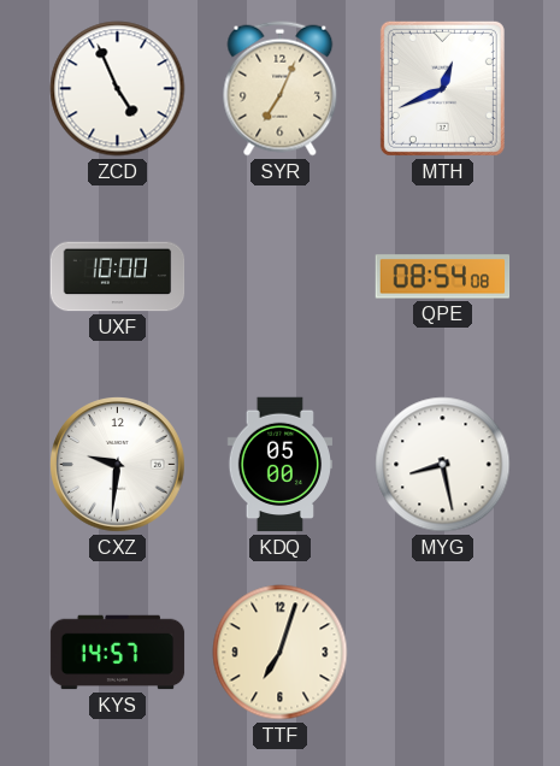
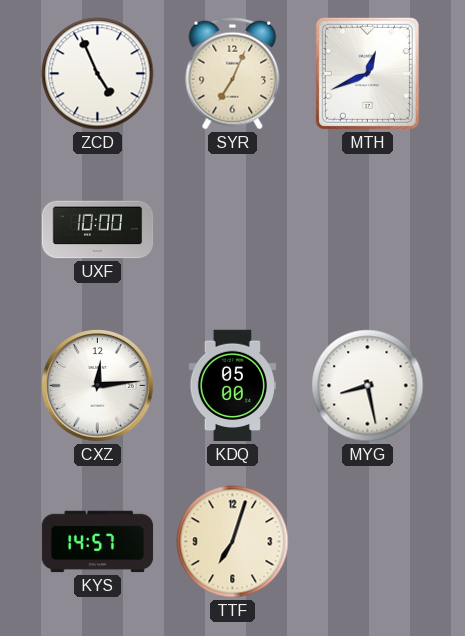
QPE: 08:54 -> none (443, 277)
CXZ: 9:31 -> 12:14 (98, 386)
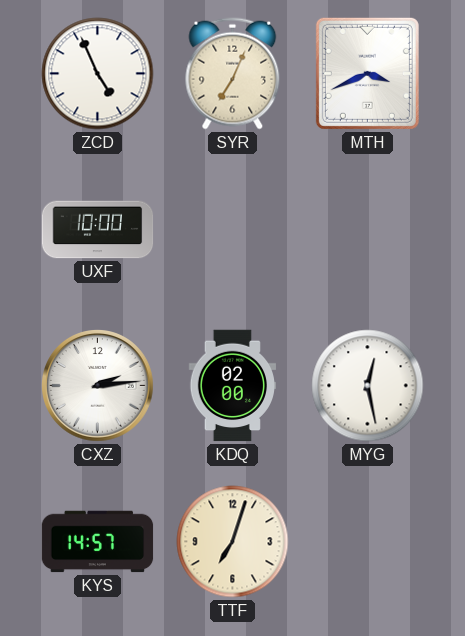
MTH: 12:41 -> 3:41 (367, 73)
CXZ: 12:14 -> 2:14 (98, 386)
KDQ: 05:00 -> 02:00 (232, 386)
MYG: 8:28 -> 12:28 (368, 386)
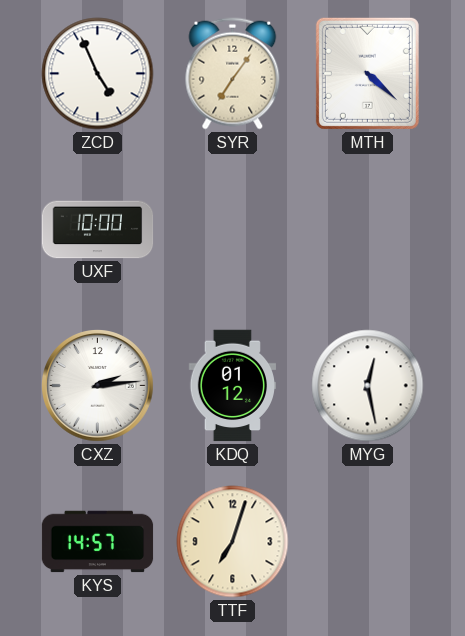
SYR: 7:04 -> 7:06 (233, 74)
MTH: 3:41 -> 4:22 (367, 73)
KDQ: 02:00 -> 01:12 (232, 386)
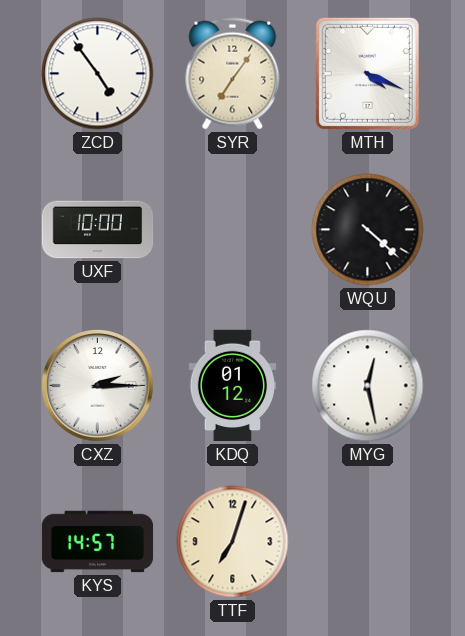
ZCD: 4:56 -> 4:54 (98, 74)
MTH: 4:22 -> 4:19 (367, 73)
WQU: none -> 4:22 (368, 230)
CXZ: 2:14 -> 2:15 (98, 386)
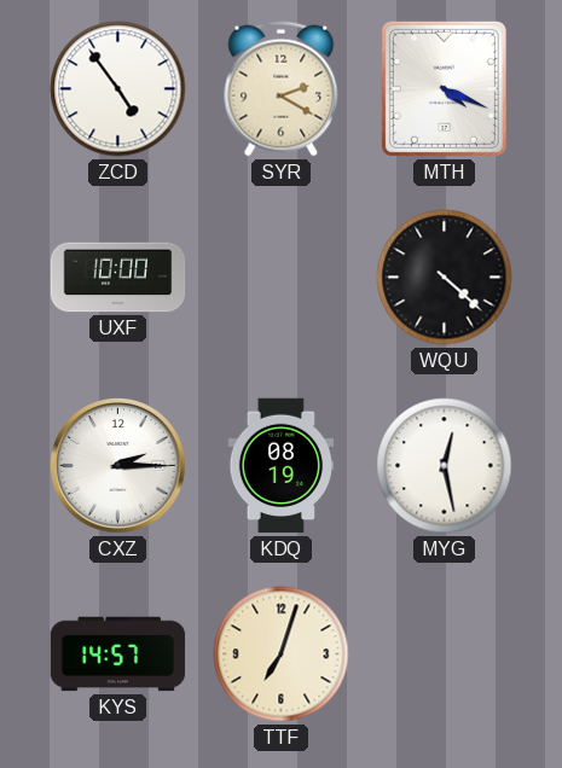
SYR: 7:06 -> 2:20 (282, 89)
KDQ: 01:12 -> 08:19 (280, 466)
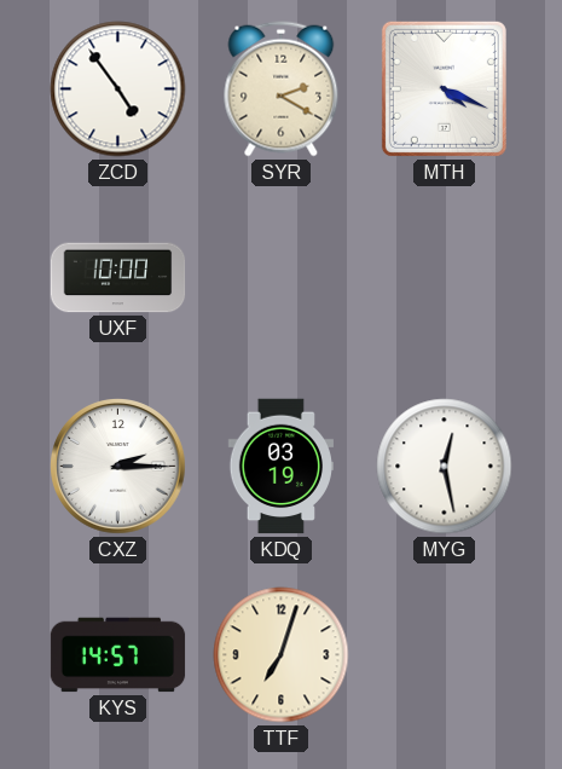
WQU: 4:22 -> none (445, 278)
KDQ: 08:19 -> 03:19 (280, 467)
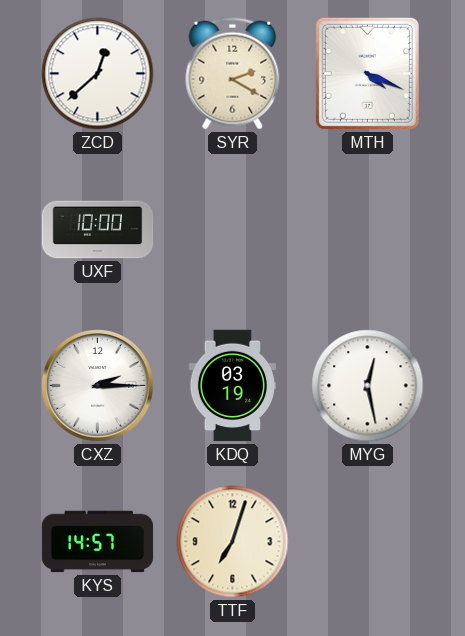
ZCD: 4:54 -> 12:38 (98, 74)
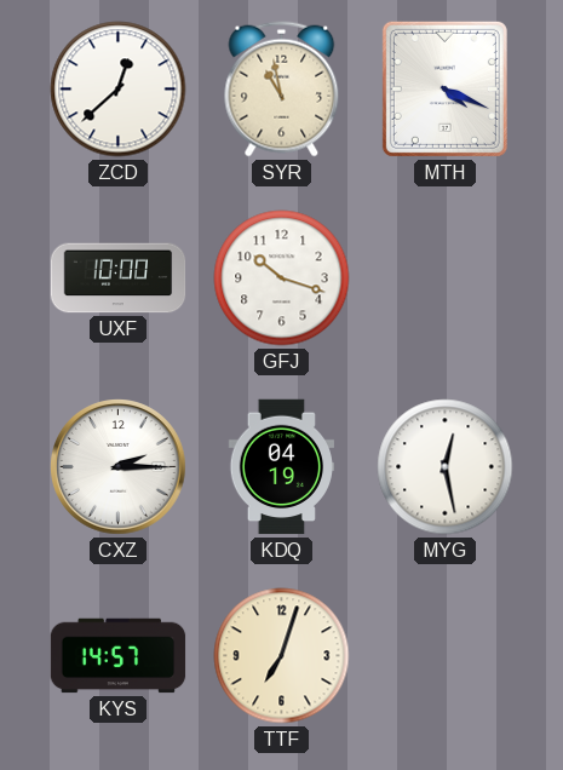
SYR: 2:20 -> 10:58 (282, 90)
GFJ: none -> 10:18 (282, 278)
KDQ: 03:19 -> 04:19 (281, 467)
